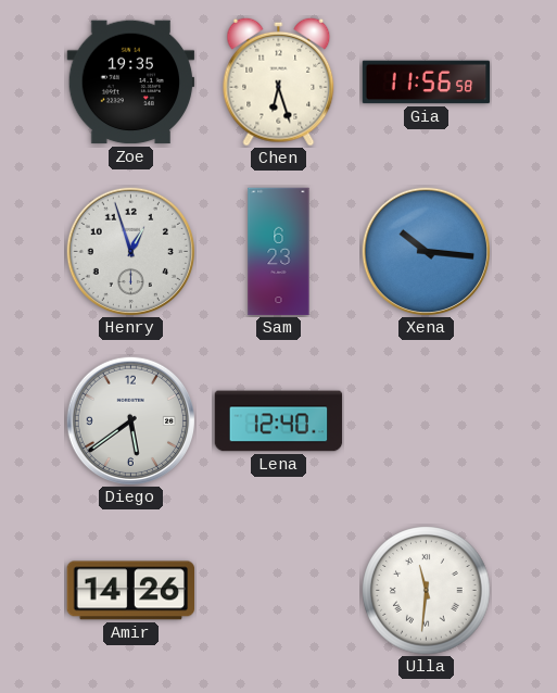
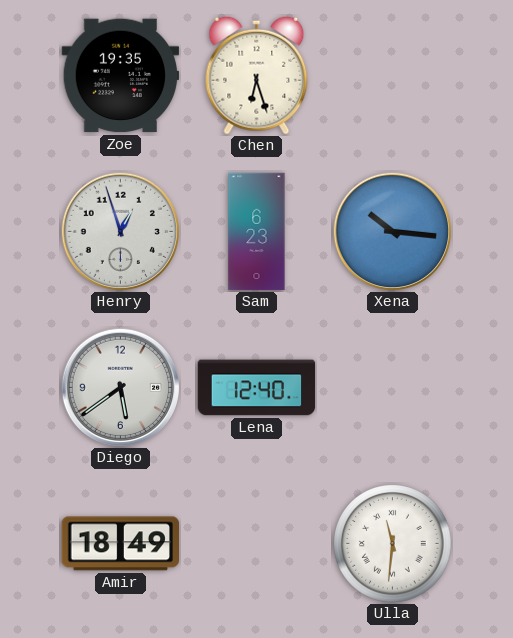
Gia: 11:56 -> none (427, 83)
Amir: 14:26 -> 18:49 (121, 544)
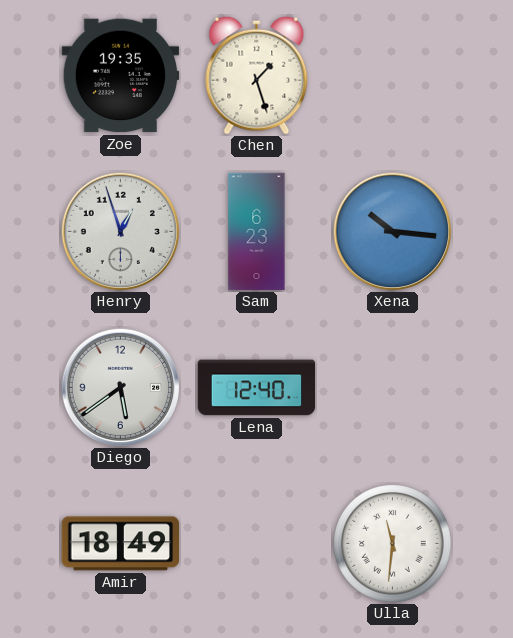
Chen: 6:27 -> 1:27 (257, 75)
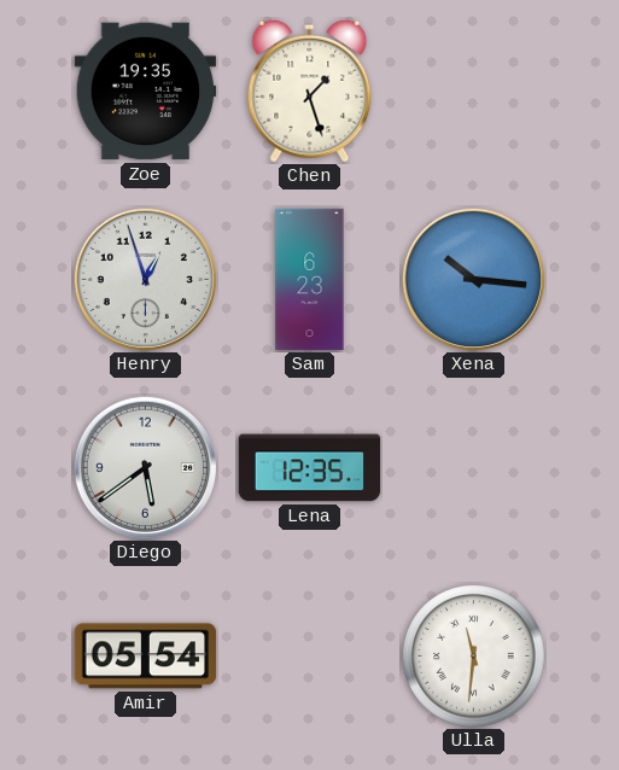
Lena: 12:40 -> 12:35 (310, 468)
Amir: 18:49 -> 05:54 (146, 657)
